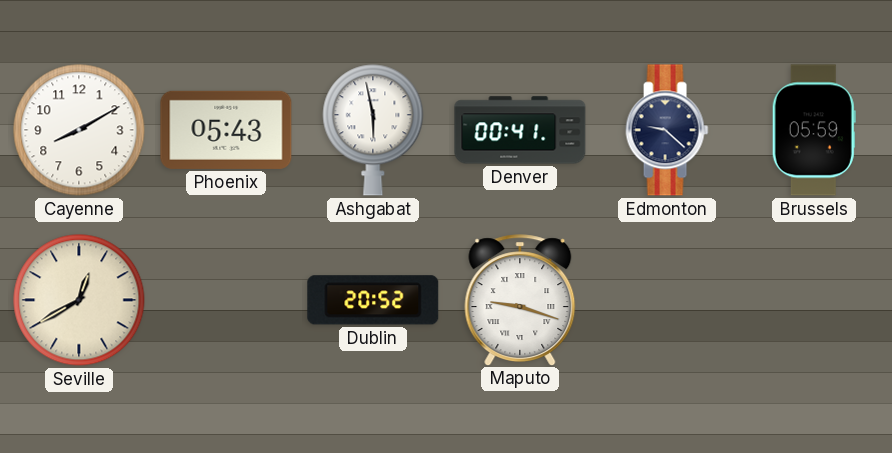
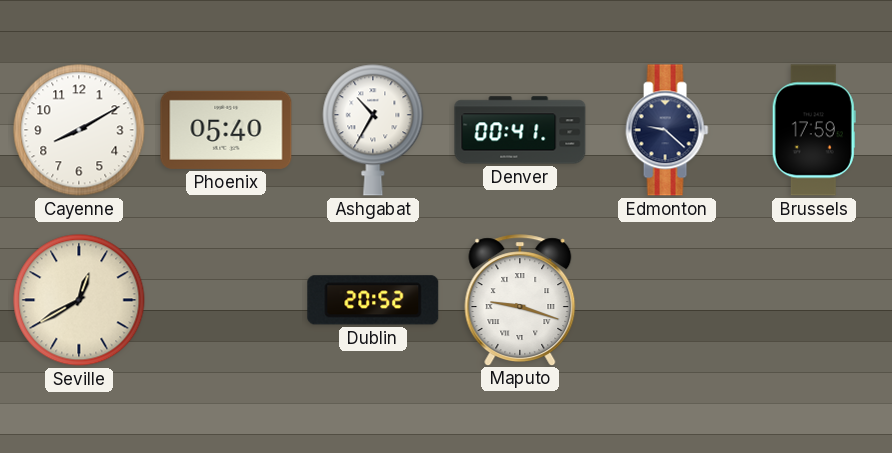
Phoenix: 05:43 -> 05:40 (226, 130)
Ashgabat: 5:58 -> 10:35 (373, 130)
Brussels: 05:59 -> 17:59 (814, 130)
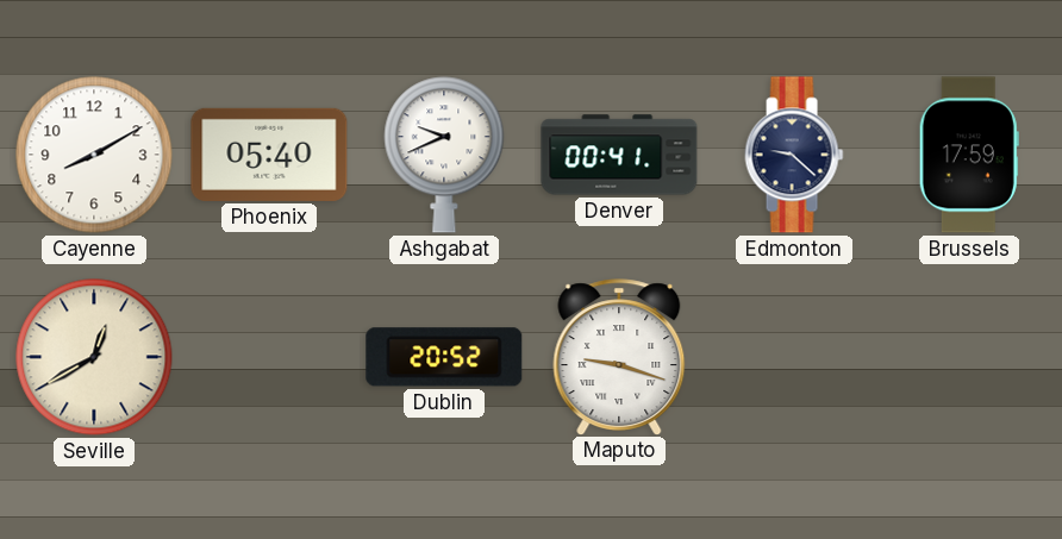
Ashgabat: 10:35 -> 9:41 (444, 155)
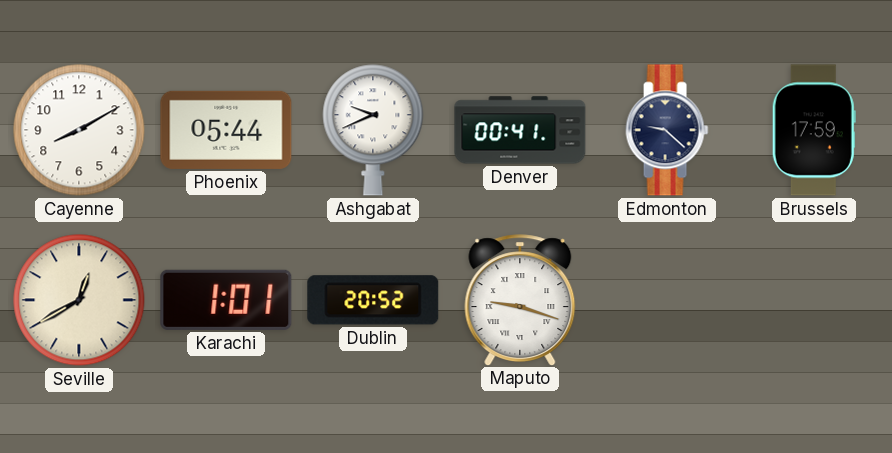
Phoenix: 05:40 -> 05:44 (226, 130)
Karachi: none -> 1:01 (226, 300)
